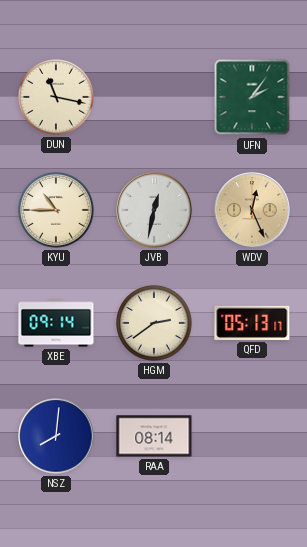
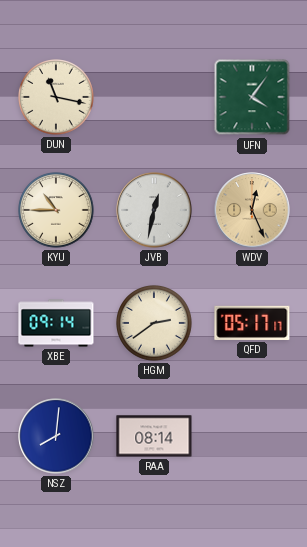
UFN: 2:06 -> 4:06 (252, 97)
QFD: 05:13 -> 05:17 (252, 323)
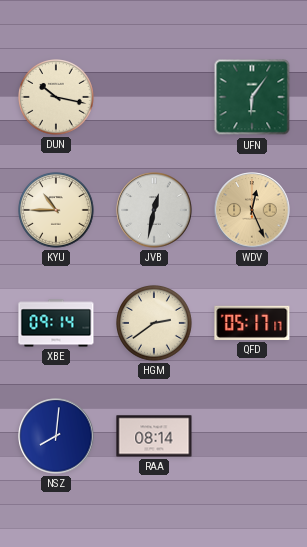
DUN: 11:17 -> 10:17 (57, 98)
UFN: 4:06 -> 6:06 (252, 97)
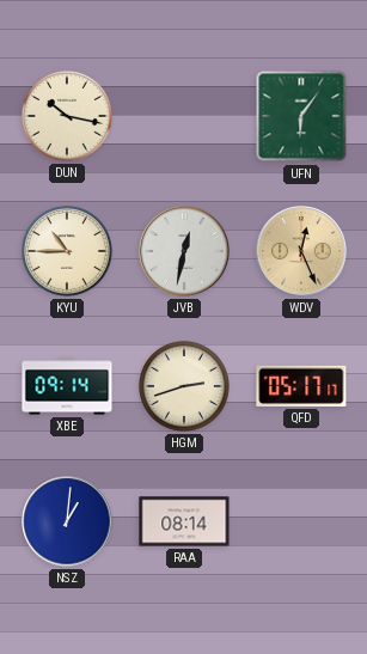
HGM: 2:39 -> 2:42 (185, 387)
NSZ: 8:01 -> 1:01 (67, 521)
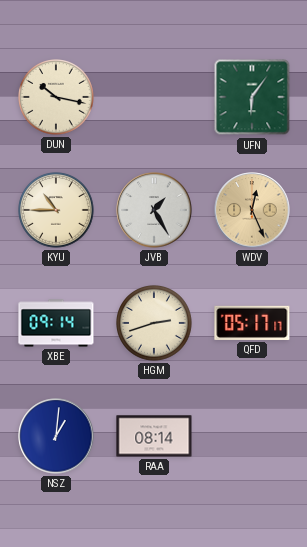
JVB: 12:32 -> 1:25 (154, 210)
